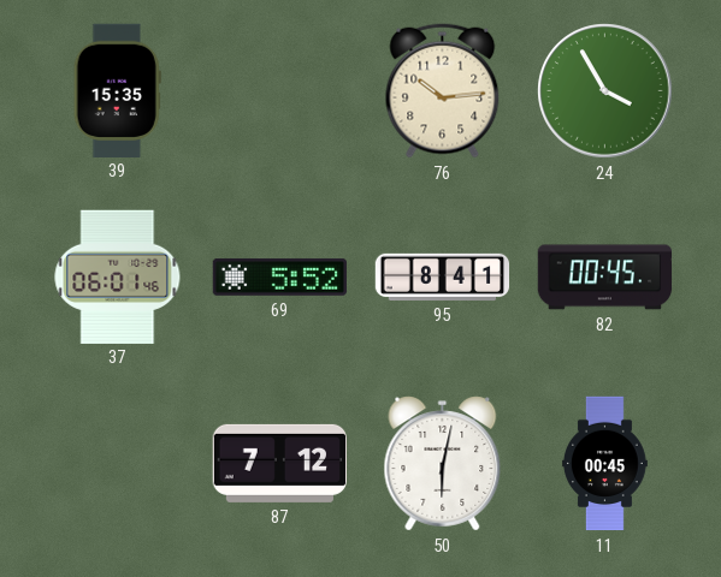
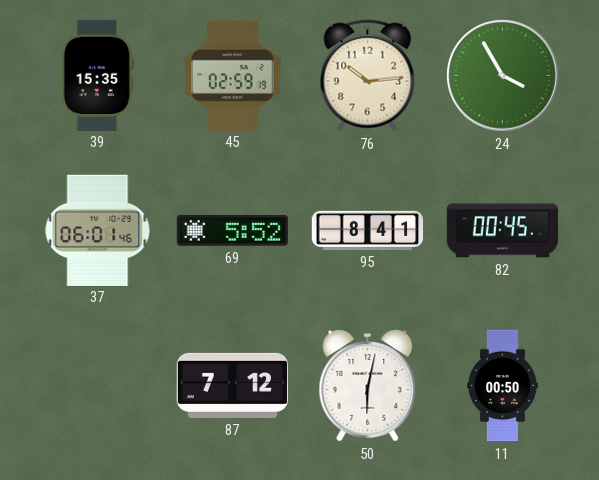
45: none -> 02:59 (233, 75)
11: 00:45 -> 00:50 (503, 386)
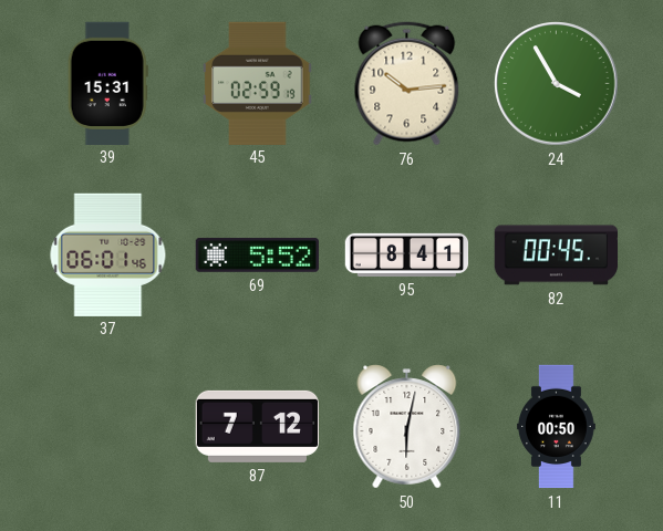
39: 15:35 -> 15:31 (107, 83)
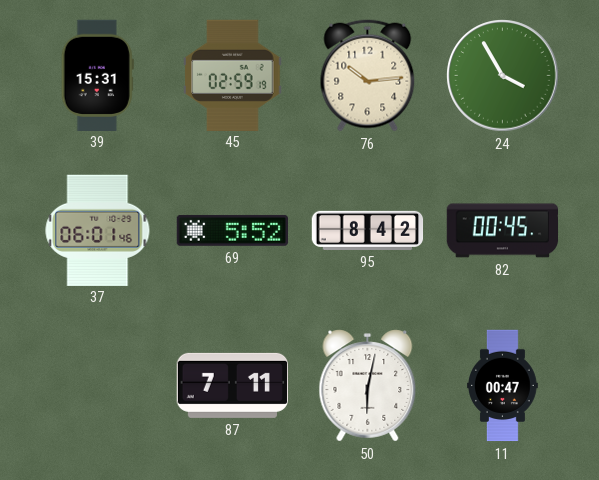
95: 8:41 -> 8:42 (368, 230)
87: 7:12 -> 7:11 (232, 385)
11: 00:50 -> 00:47 (503, 386)
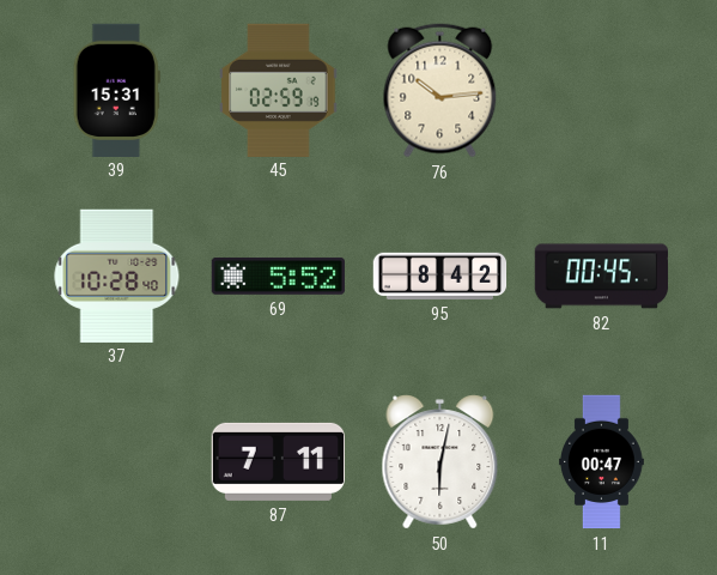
24: 3:55 -> none (503, 76)
37: 06:01 -> 10:28 (117, 276)
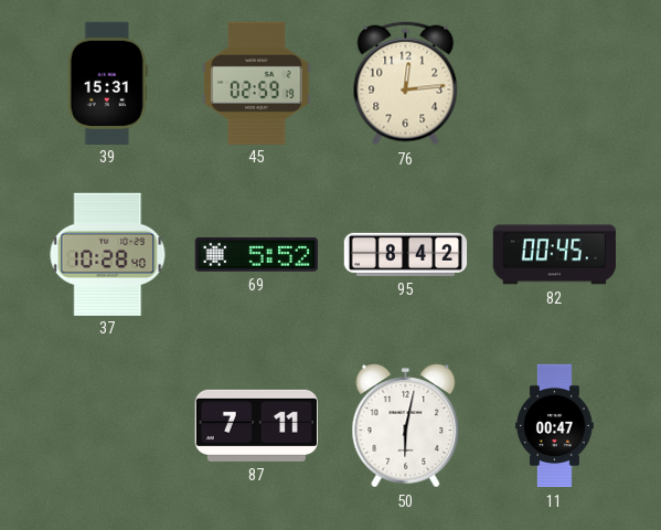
76: 10:14 -> 12:14 (406, 84)
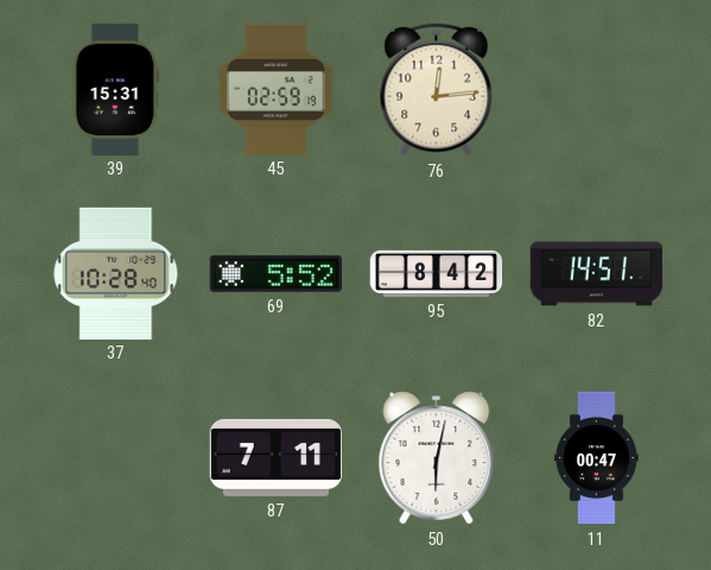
82: 00:45 -> 14:51 (597, 274)
